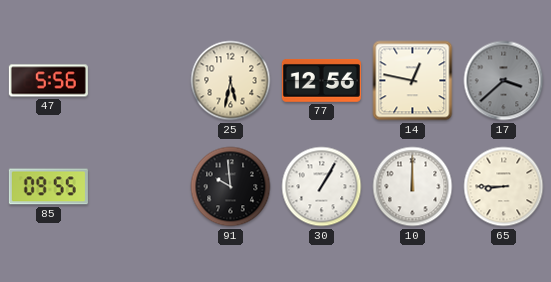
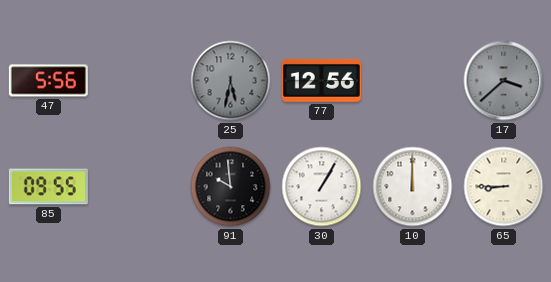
25 dial: cream -> grey (231, 81)
14: 12:47 -> none (413, 81)
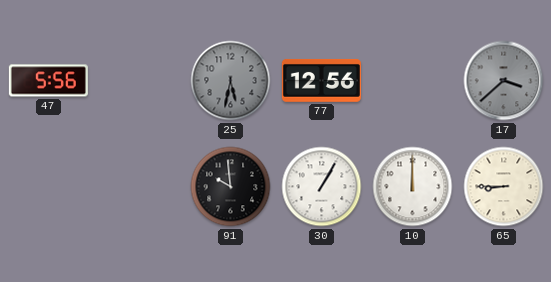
85: 09:55 -> none (48, 187)
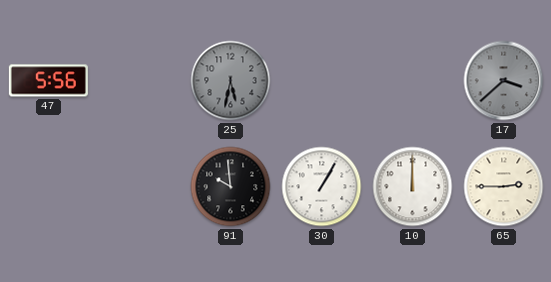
77: 12:56 -> none (321, 80)
65: 8:45 -> 2:45 (504, 187)
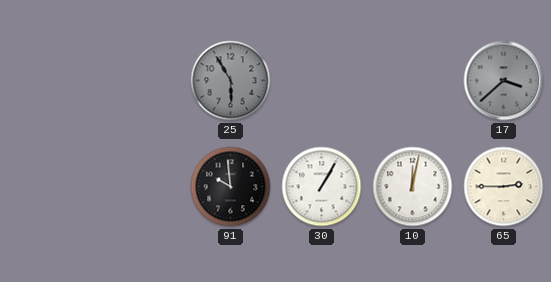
47: 5:56 -> none (48, 81)
25: 5:32 -> 5:55 (231, 81)
10: 12:00 -> 12:02 (413, 187)
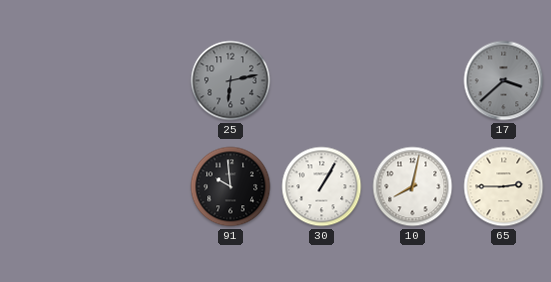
25: 5:55 -> 6:13 (231, 81)
10: 12:02 -> 8:02 (413, 187)
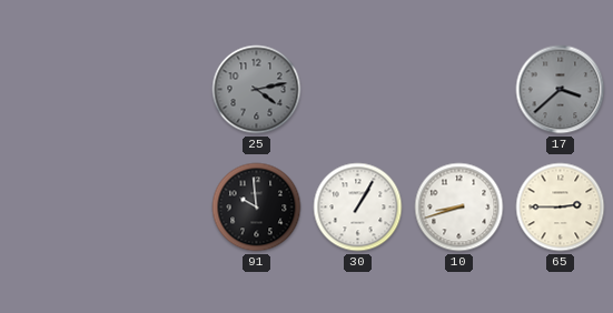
25: 6:13 -> 4:13 (257, 90)
10: 8:02 -> 8:42 (459, 208)
